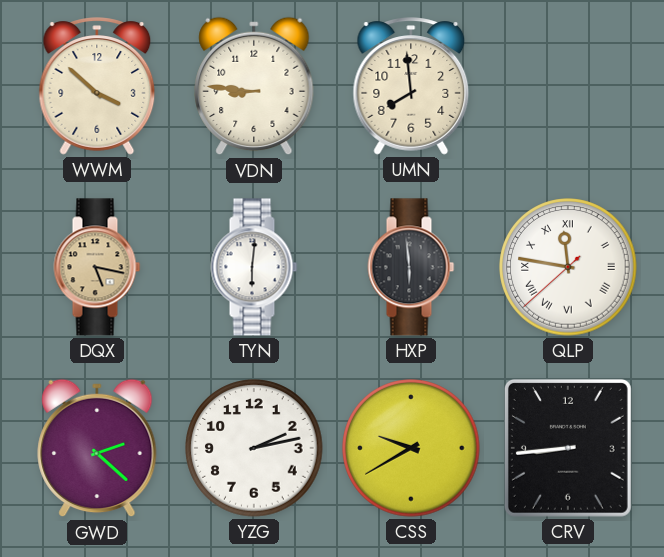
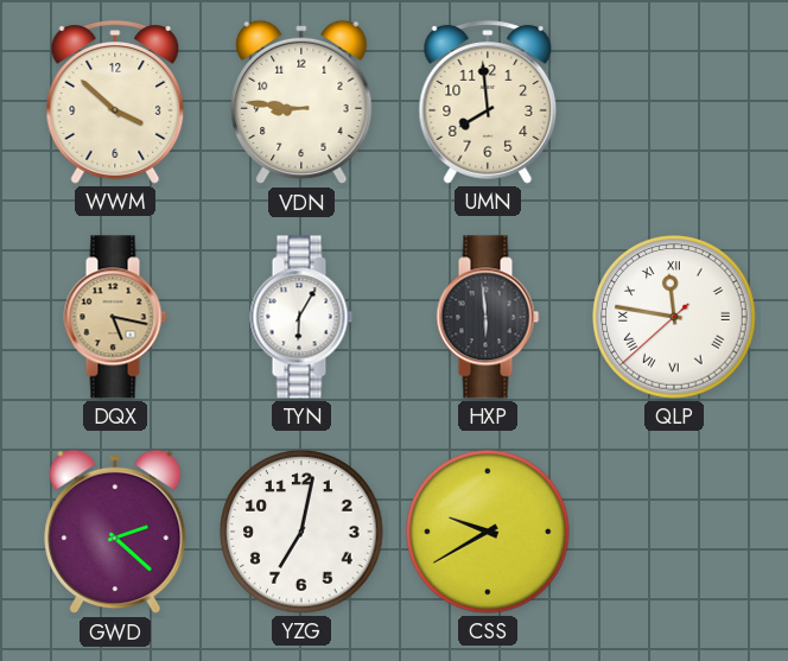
TYN: 6:01 -> 6:05 (301, 317)
YZG: 2:13 -> 7:02 (301, 532)
CRV: 8:44 -> none (568, 448)
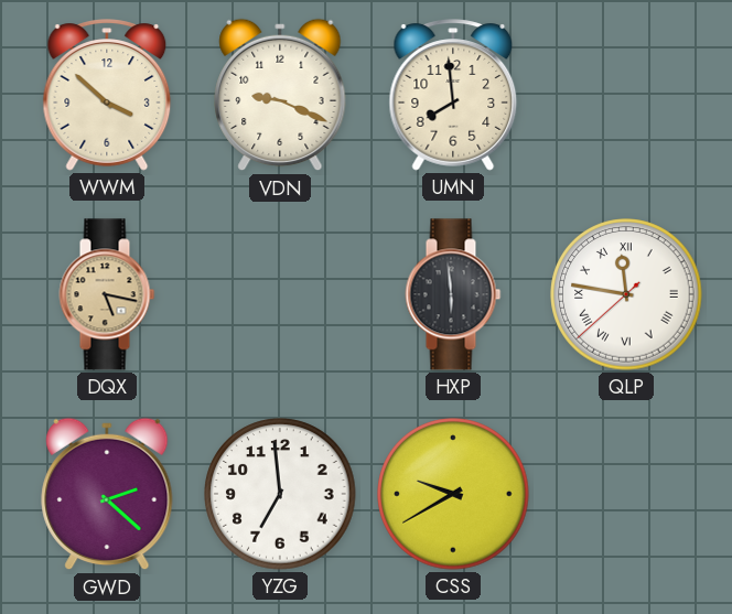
VDN: 8:46 -> 9:19 (280, 95)
TYN: 6:05 -> none (301, 317)
YZG: 7:02 -> 6:59 (280, 494)
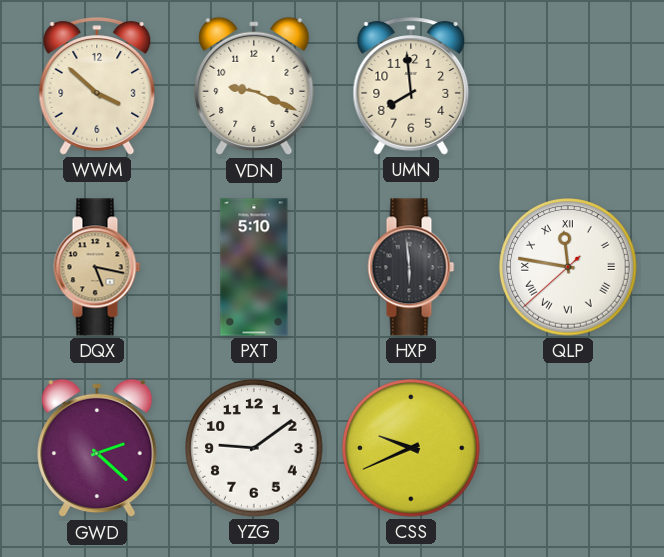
PXT: none -> 5:10 (254, 267)
YZG: 6:59 -> 9:09 (254, 448)
CSS: 9:40 -> 9:41 (411, 448)
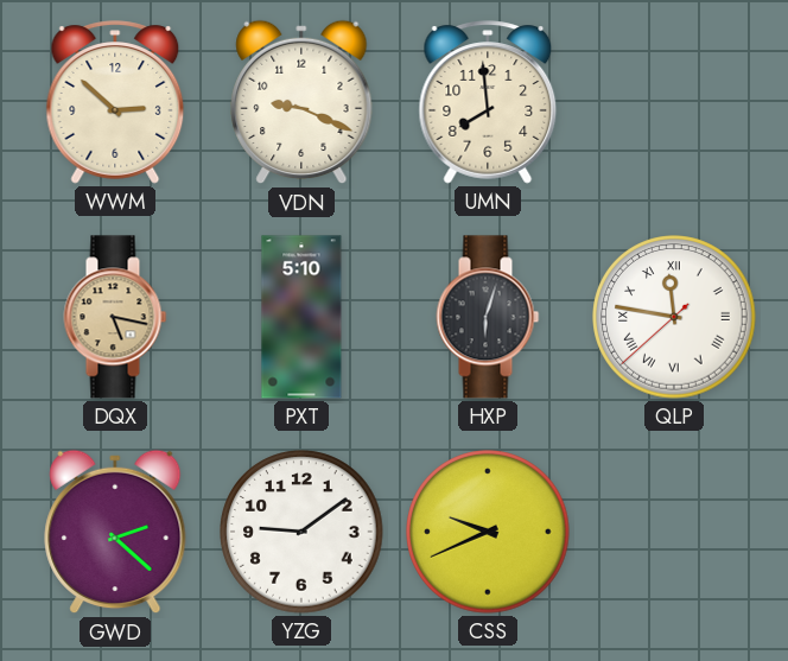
WWM: 3:52 -> 2:52 (115, 102)
HXP: 5:59 -> 6:03 (488, 317)
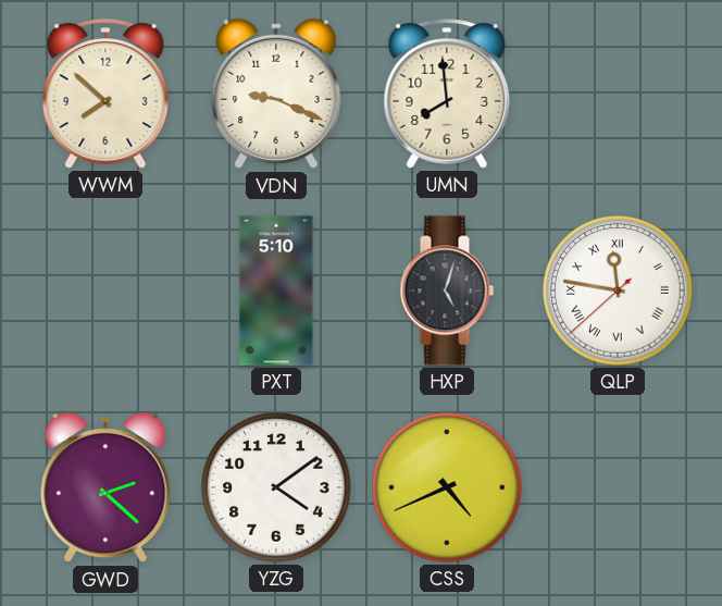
WWM: 2:52 -> 7:52 (105, 94)
DQX: 5:17 -> none (115, 317)
HXP: 6:03 -> 5:03 (447, 290)
YZG: 9:09 -> 4:09 (276, 487)
CSS: 9:41 -> 4:41 (447, 487)
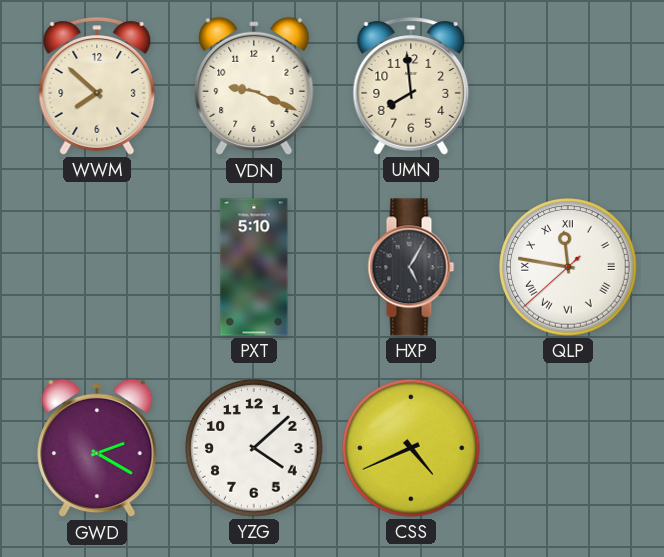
HXP: 5:03 -> 5:05 (411, 267)
GWD: 2:22 -> 2:20 (97, 448)
YZG: 4:09 -> 4:08 (254, 448)
